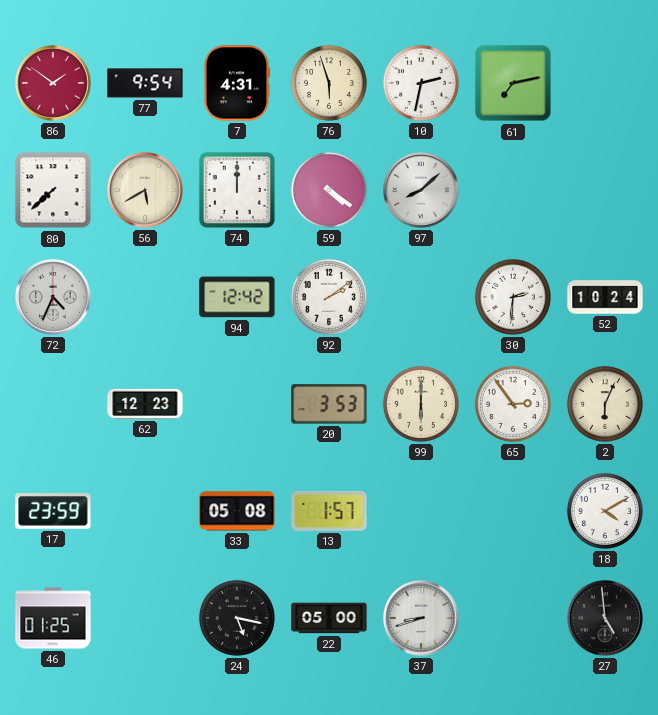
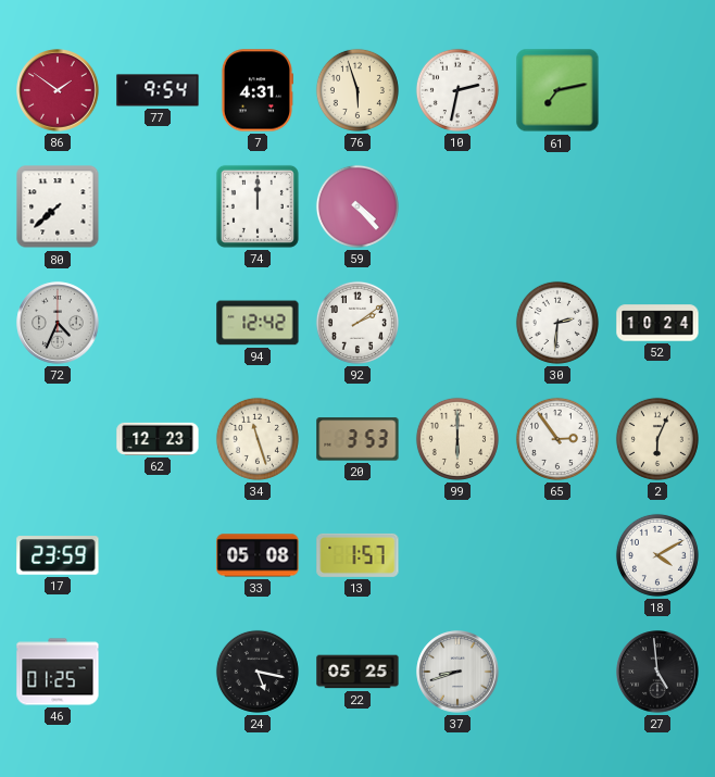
56: 5:40 -> none (145, 190)
59: 4:21 -> 4:23 (357, 206)
97: 8:08 -> none (421, 190)
34: none -> 11:27 (258, 439)
22: 05:00 -> 05:25 (357, 672)
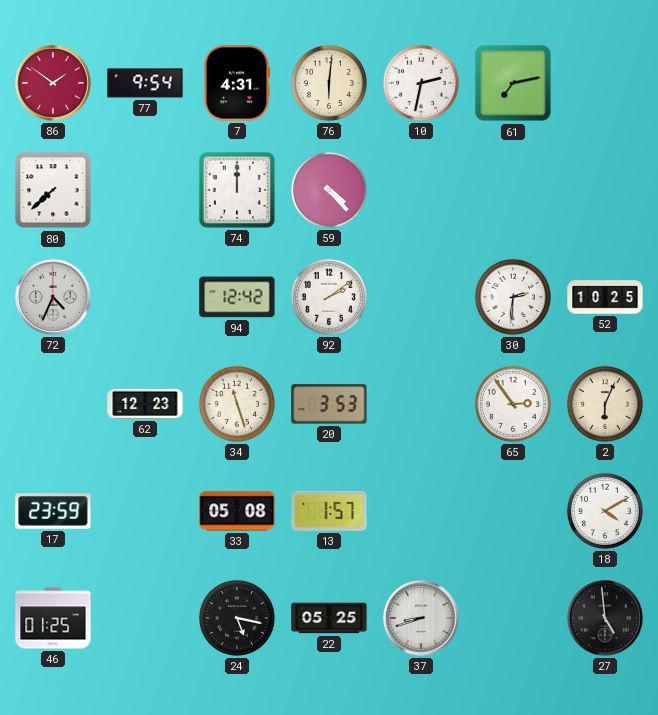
76: 5:57 -> 6:01 (329, 83)
52: 10:24 -> 10:25 (605, 297)
99: 6:00 -> none (457, 439)
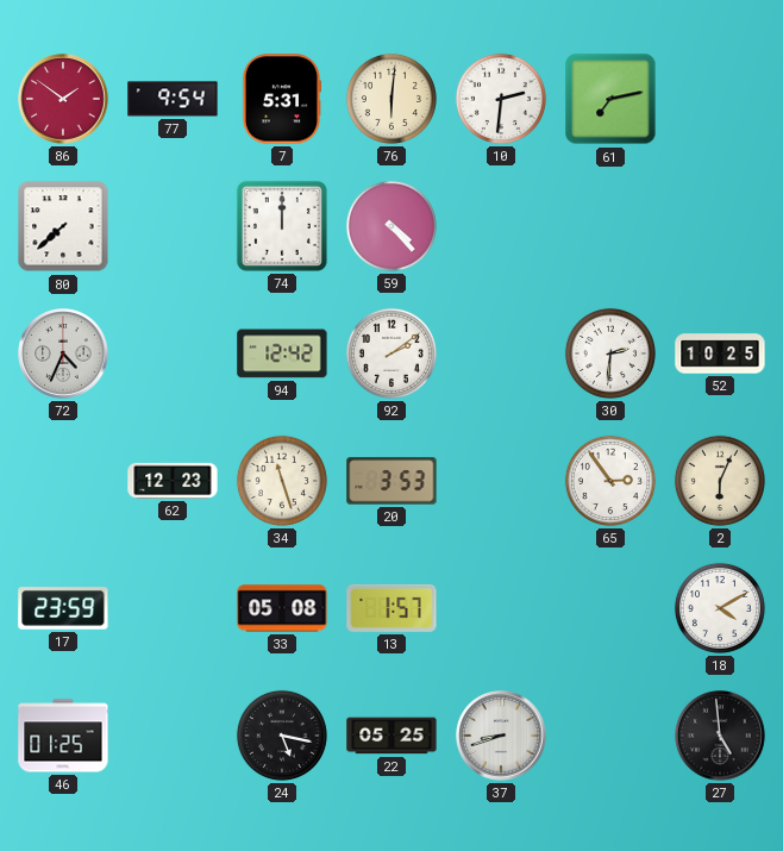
7: 4:31 -> 5:31 (281, 99)
10: 2:32 -> 2:31 (501, 99)
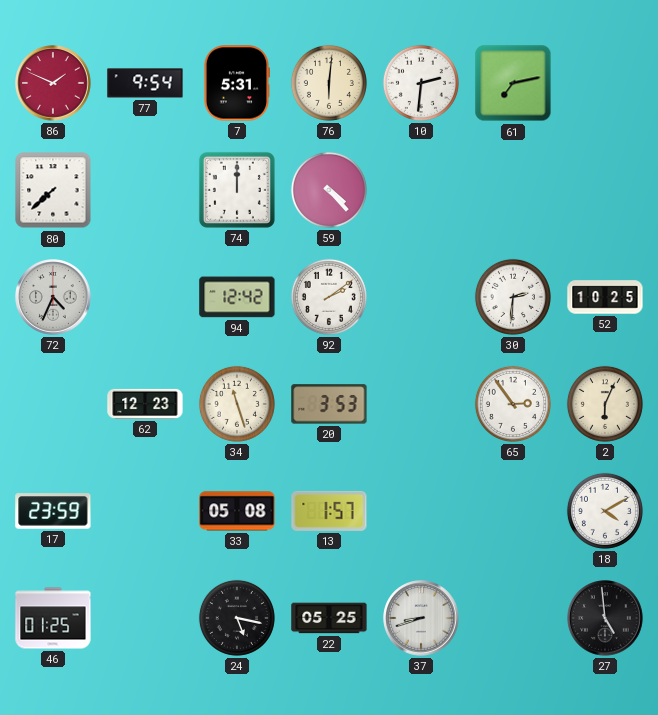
86: 1:51 -> 1:49 (53, 83)
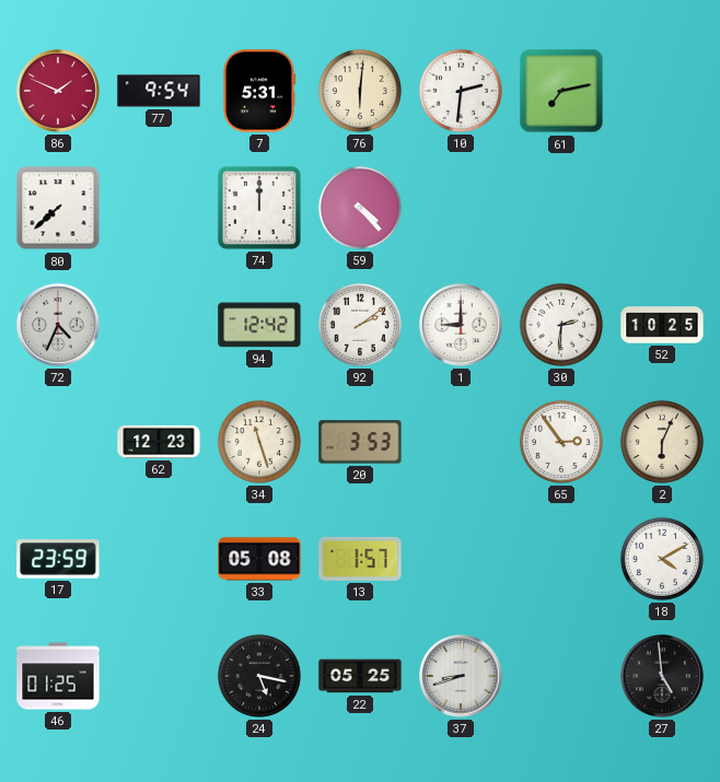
1: none -> 9:00 (461, 325)
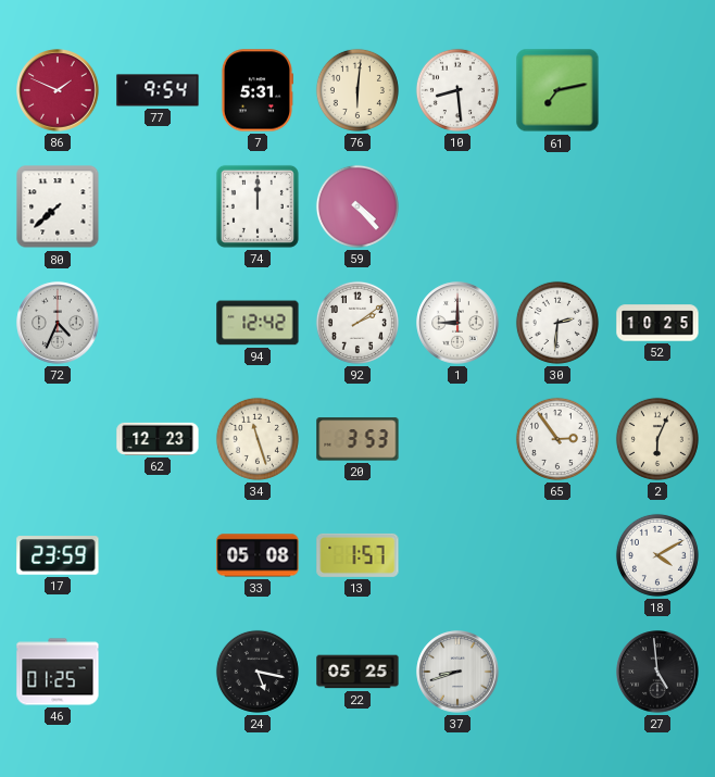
10: 2:31 -> 8:29 (457, 90)
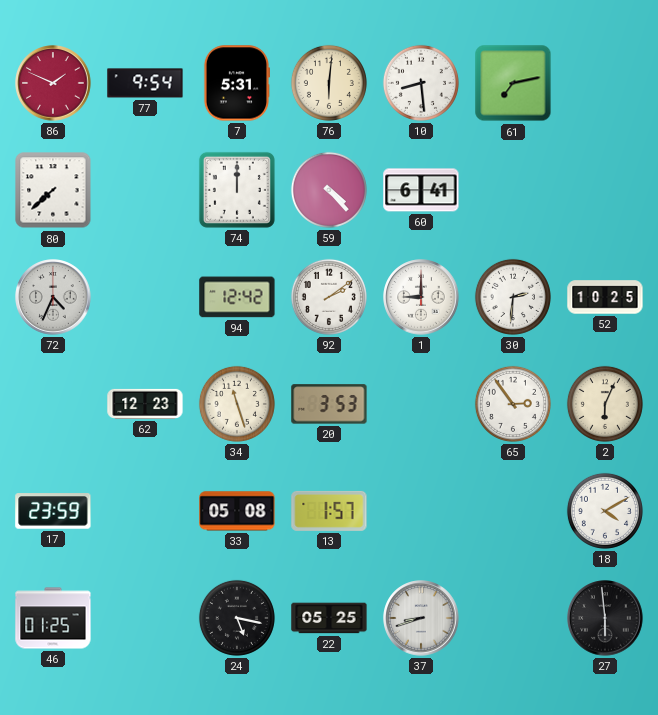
60: none -> 6:41 (421, 190)
27: 4:59 -> 5:59 (605, 618)
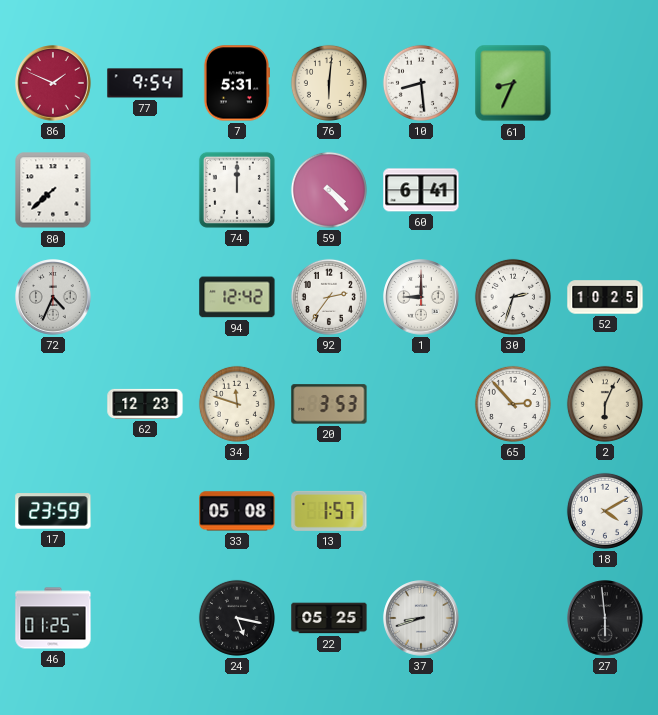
61: 7:13 -> 8:34 (513, 83)
92: 2:09 -> 2:36 (329, 297)
30: 2:31 -> 2:33 (513, 297)
34: 11:27 -> 11:48 (237, 404)
65: 2:54 -> 2:53 (513, 404)
